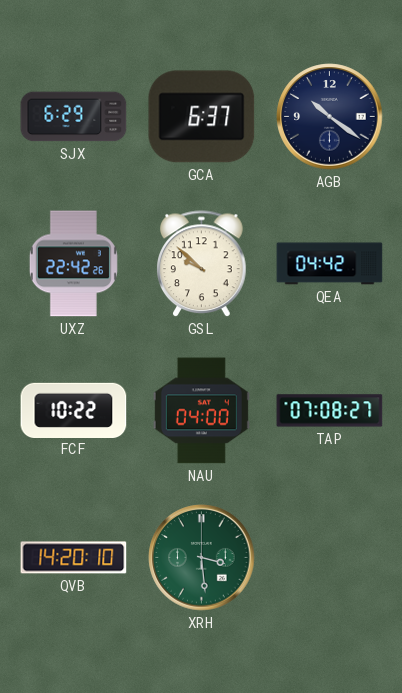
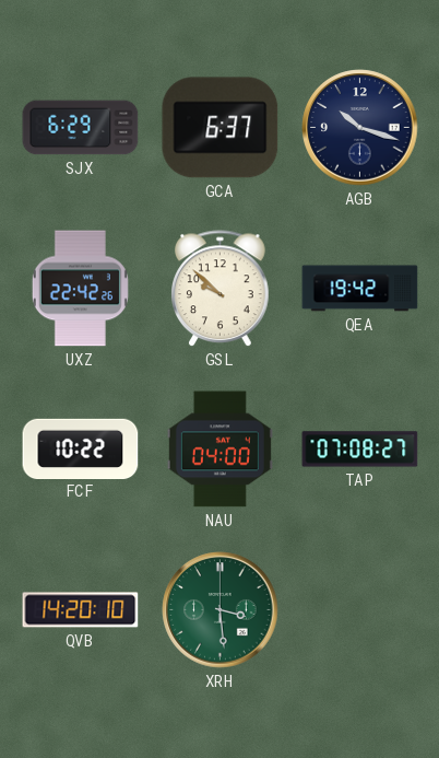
AGB: 10:21 -> 10:18 (360, 128)
QEA: 04:42 -> 19:42 (360, 289)
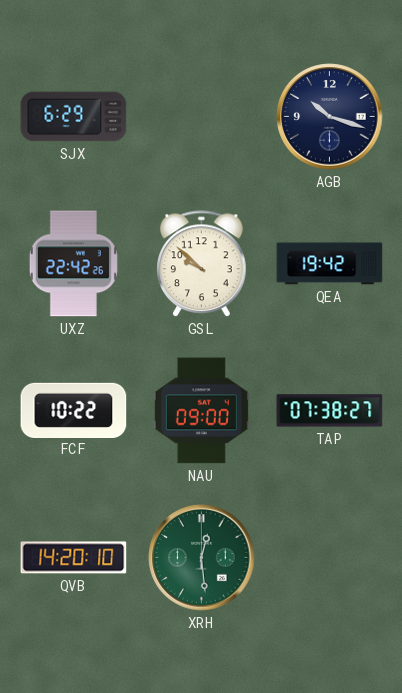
GCA: 6:37 -> none (221, 128)
NAU: 04:00 -> 09:00 (201, 411)
TAP: 07:08 -> 07:38 (330, 411)
XRH: 3:29 -> 12:29 (202, 558)
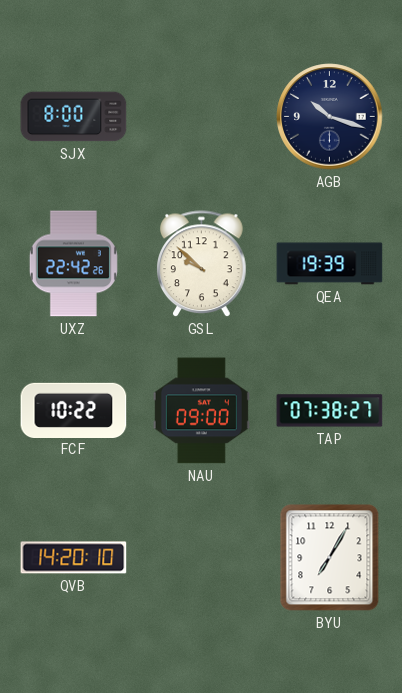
SJX: 6:29 -> 8:00 (74, 117)
QEA: 19:42 -> 19:39 (330, 264)
XRH: 12:29 -> none (202, 558)
BYU: none -> 7:05 (330, 558)
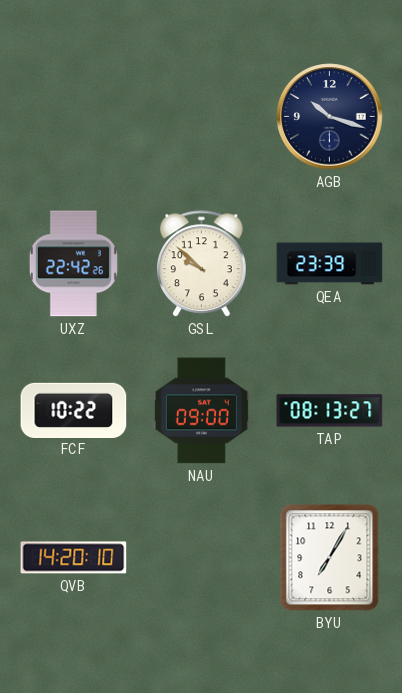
SJX: 8:00 -> none (74, 117)
QEA: 19:39 -> 23:39 (330, 264)
TAP: 07:38 -> 08:13 (330, 411)
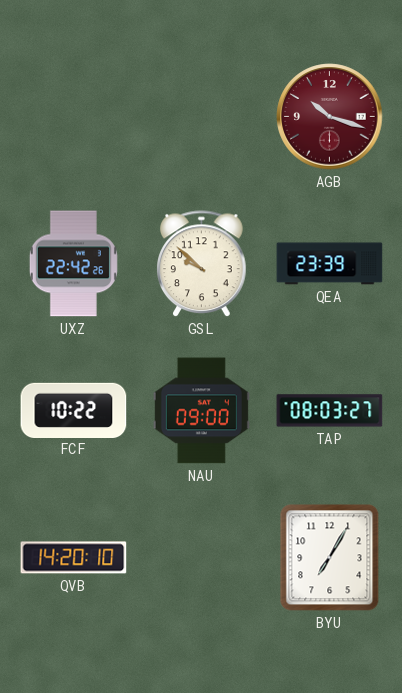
AGB dial: navy -> burgundy (330, 117)
TAP: 08:13 -> 08:03 (330, 411)
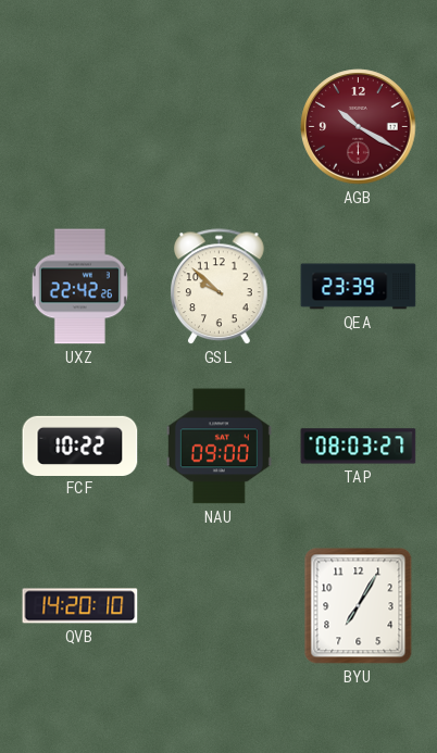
AGB: 10:18 -> 10:20 (359, 127)
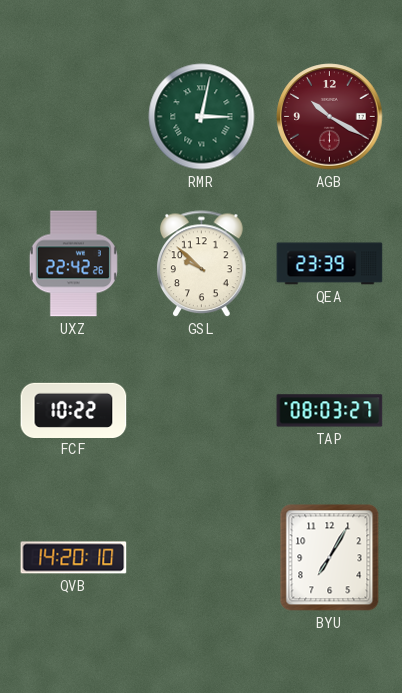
RMR: none -> 3:02 (202, 117)
NAU: 09:00 -> none (218, 447)
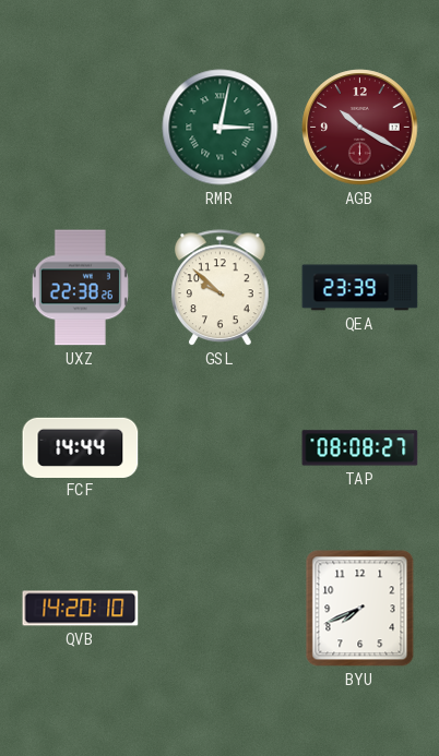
UXZ: 22:42 -> 22:38 (80, 288)
FCF: 10:22 -> 14:44 (81, 447)
TAP: 08:03 -> 08:08 (360, 448)
BYU: 7:05 -> 7:41 (360, 609)
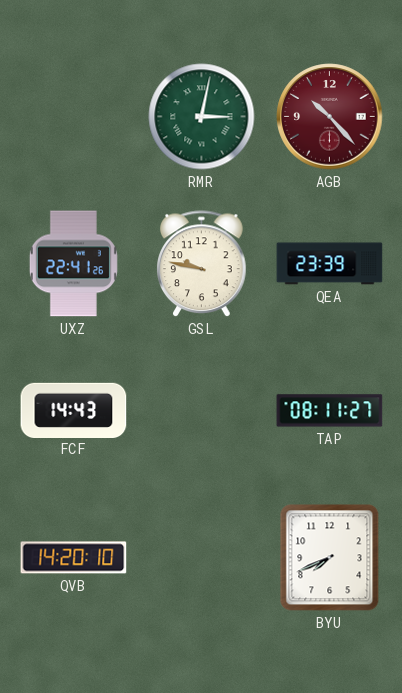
AGB: 10:20 -> 10:23 (330, 117)
UXZ: 22:38 -> 22:41 (73, 264)
GSL: 9:52 -> 9:47 (202, 264)
FCF: 14:44 -> 14:43 (74, 410)
TAP: 08:08 -> 08:11 (330, 411)
